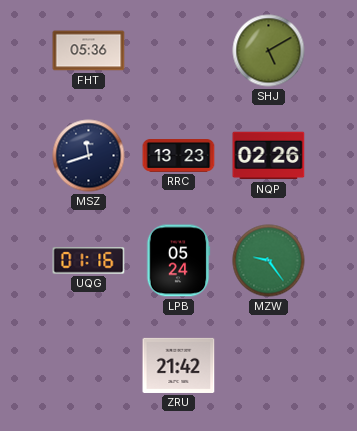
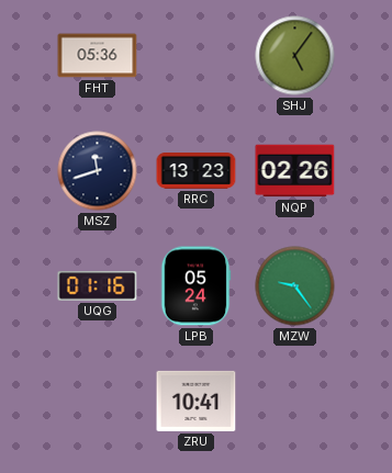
SHJ: 5:10 -> 5:06 (295, 56)
ZRU: 21:42 -> 10:41 (197, 401)
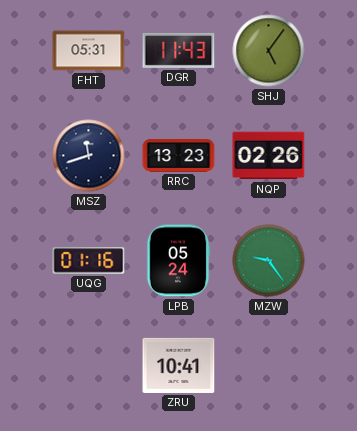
FHT: 05:36 -> 05:31 (89, 51)
DGR: none -> 11:43 (179, 50)
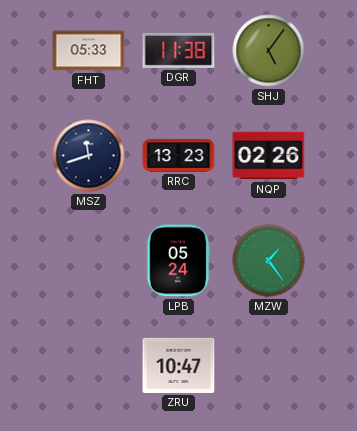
FHT: 05:31 -> 05:33 (89, 51)
DGR: 11:43 -> 11:38 (179, 50)
UQG: 01:16 -> none (89, 261)
MZW: 9:24 -> 1:24 (269, 261)
ZRU: 10:41 -> 10:47 (179, 365)
